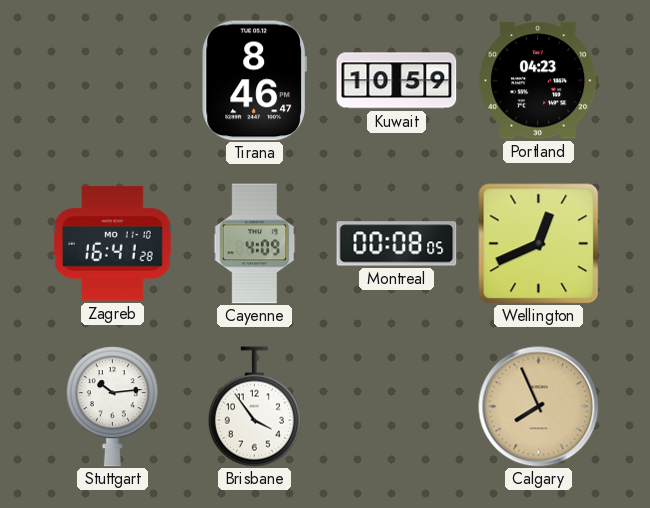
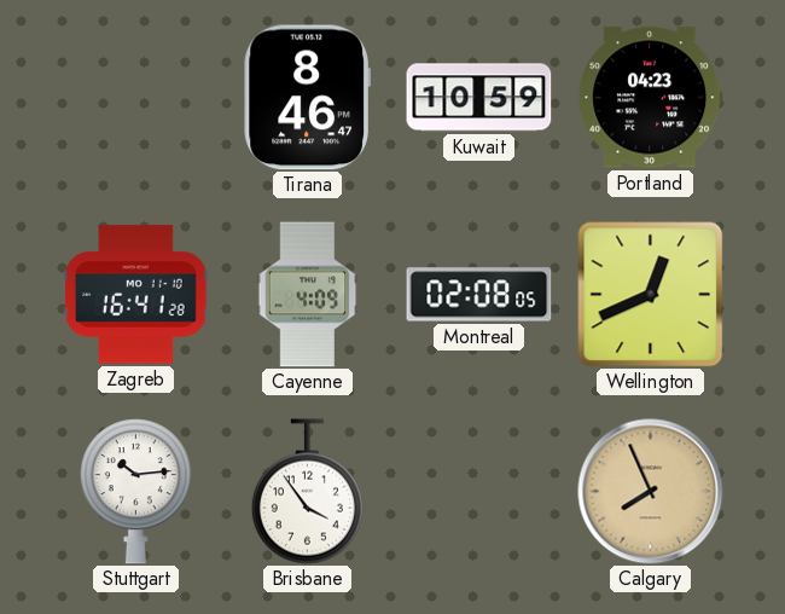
Montreal: 00:08 -> 02:08 (479, 295)
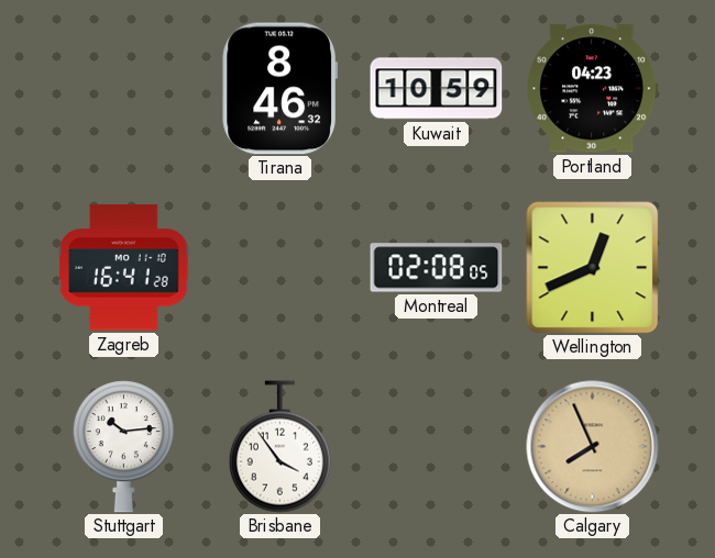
Tirana: 8:46:47 -> 8:46:32 (279, 89)
Cayenne: 4:09 -> none (308, 295)
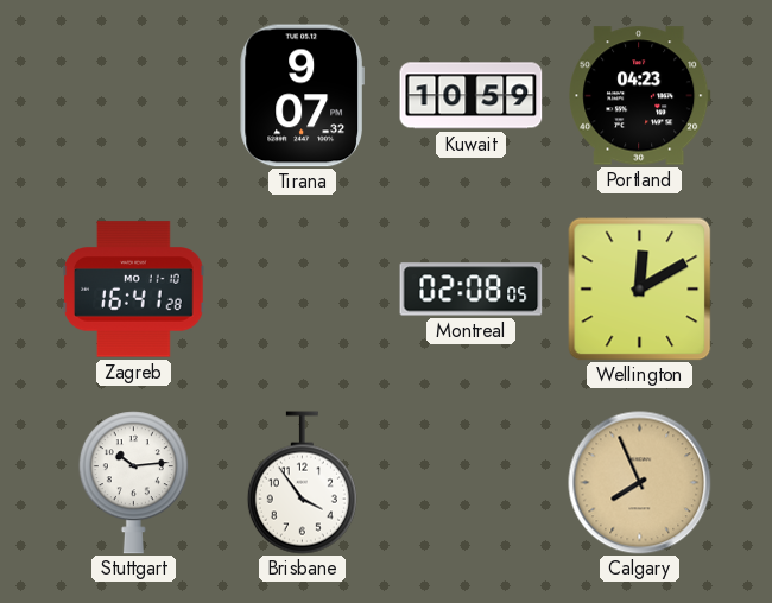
Tirana: 8:46 -> 9:07 (302, 96)
Wellington: 12:41 -> 12:10 (640, 290)
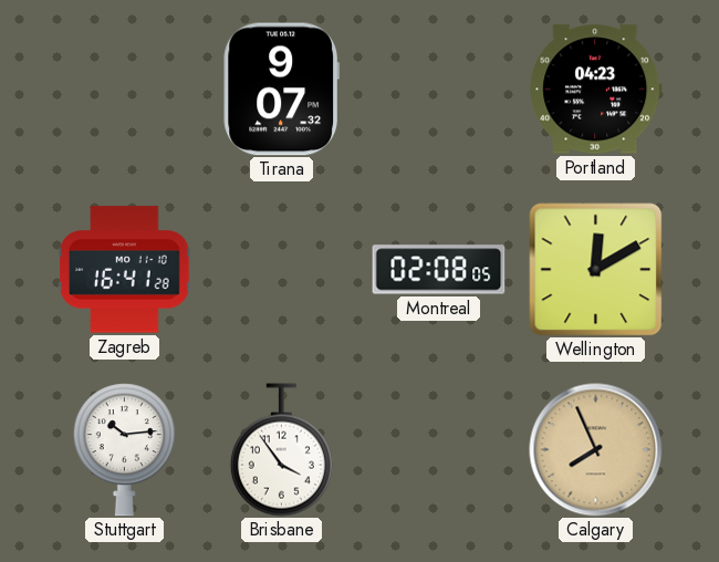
Kuwait: 10:59 -> none (472, 96)
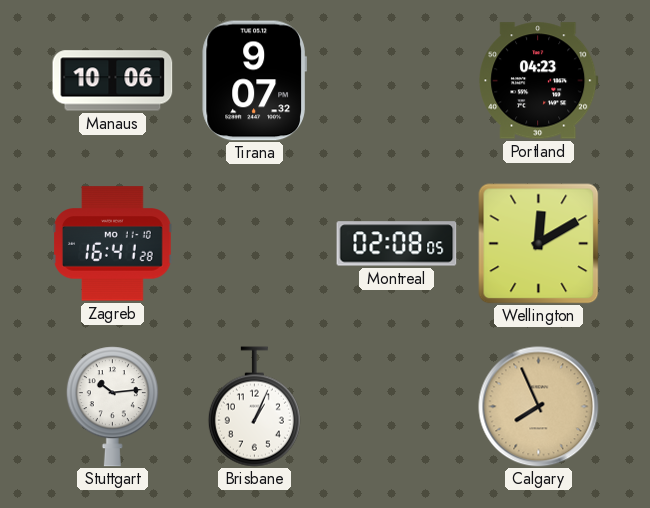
Manaus: none -> 10:06 (113, 81)
Brisbane: 3:54 -> 1:04 (254, 407)
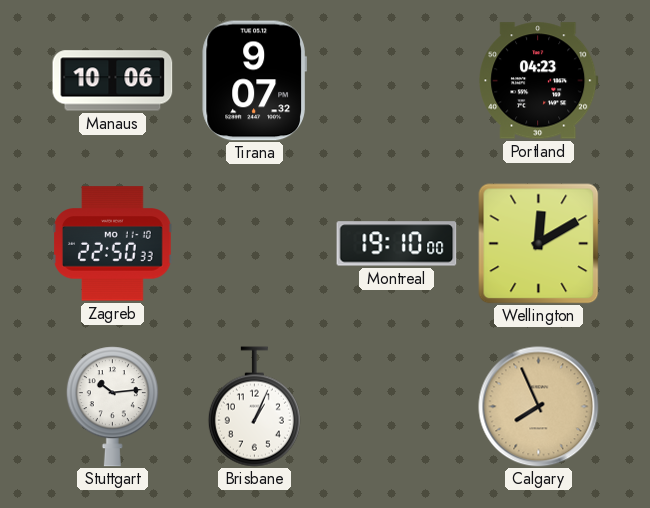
Zagreb: 16:41 -> 22:50 (113, 244)
Montreal: 02:08 -> 19:10 (397, 244)
